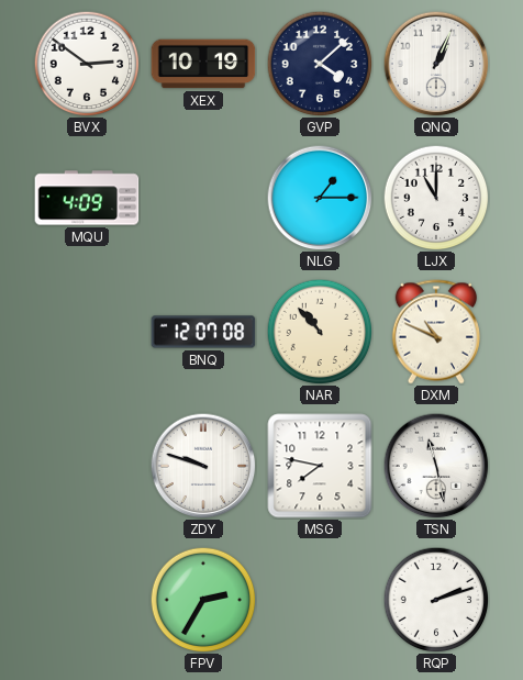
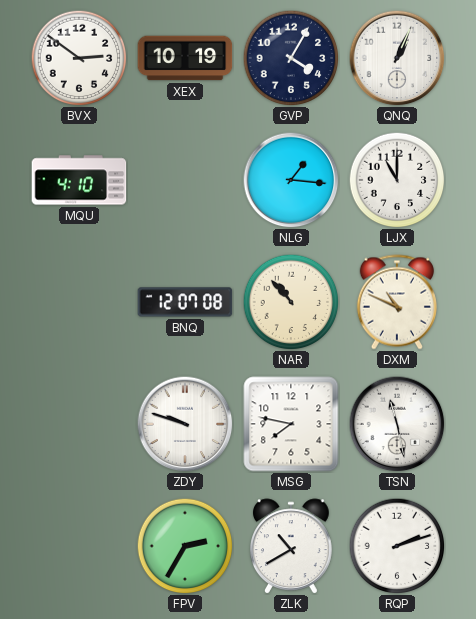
GVP: 4:08 -> 4:05 (291, 58)
MQU: 4:09 -> 4:10 (79, 180)
NLG: 1:15 -> 1:16 (291, 180)
ZLK: none -> 10:40 (292, 546)
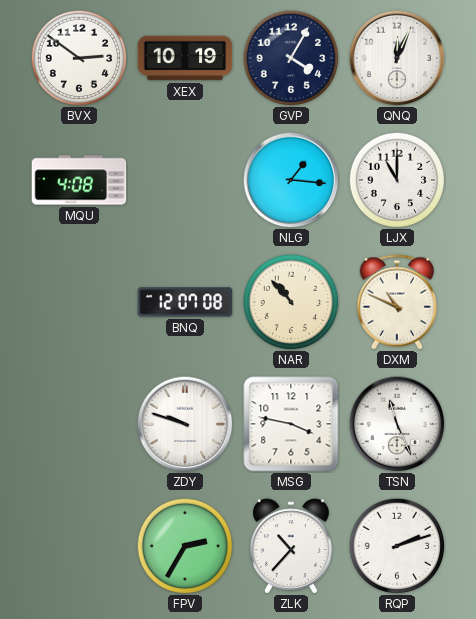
QNQ: 1:04 -> 12:04 (397, 58)
MQU: 4:10 -> 4:08 (79, 180)
MSG: 7:47 -> 3:47 (291, 424)
TSN: 11:28 -> 11:26 (397, 424)
ZLK: 10:40 -> 10:37 (292, 546)
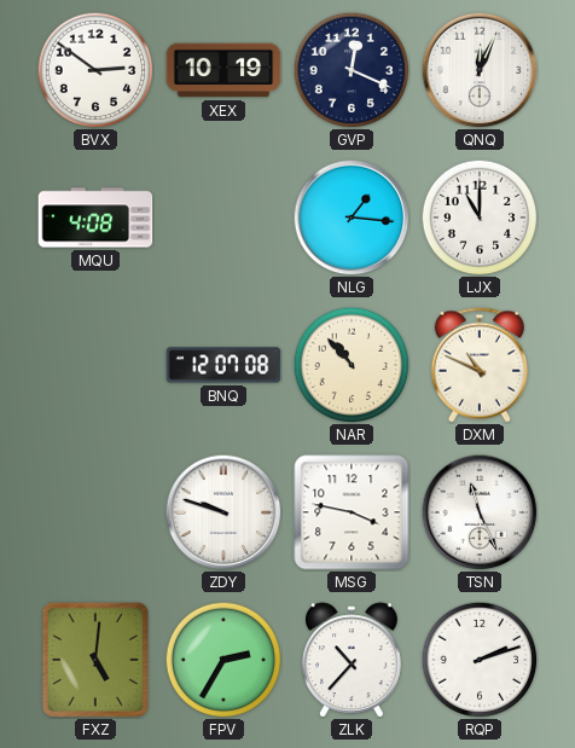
GVP: 4:05 -> 12:19 (352, 70)
FXZ: none -> 5:01 (95, 660)
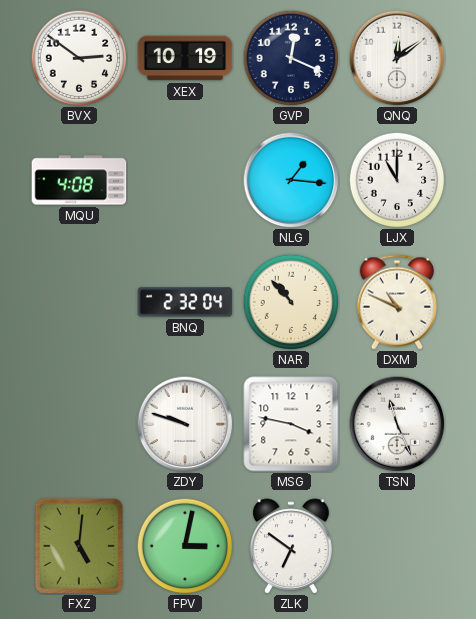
QNQ: 12:04 -> 12:09 (397, 58)
BNQ: 12:07 -> 2:32 (185, 302)
FPV: 2:35 -> 3:02 (185, 546)
ZLK: 10:37 -> 6:51 (292, 546)
RQP: 2:12 -> none (480, 660)
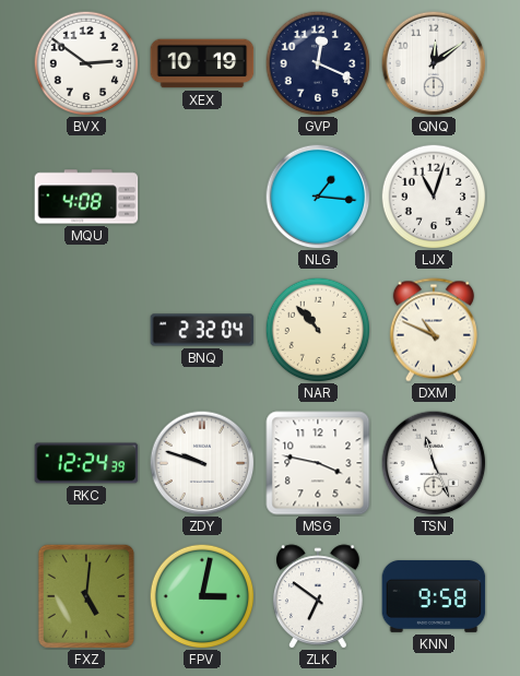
LJX: 11:00 -> 11:03 (434, 197)
RKC: none -> 12:24 (86, 463)
KNN: none -> 9:58 (434, 596)
